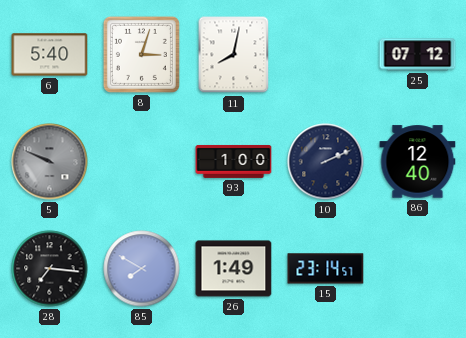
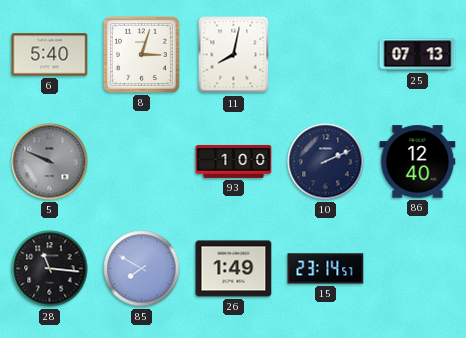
25: 07:12 -> 07:13 (418, 55)
28: 7:16 -> 11:16 (50, 269)
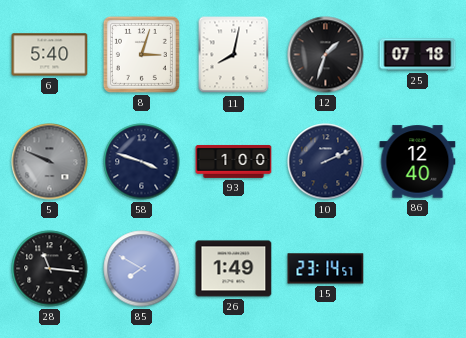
12: none -> 1:33 (326, 55)
25: 07:13 -> 07:18 (418, 55)
58: none -> 3:48 (142, 162)
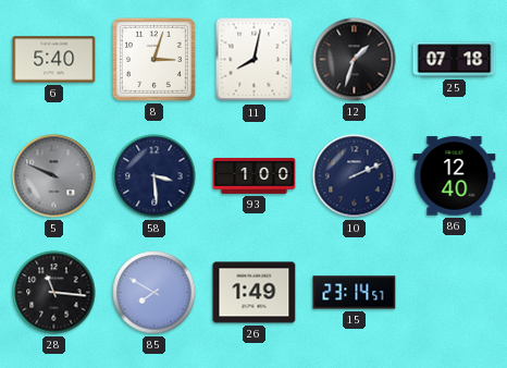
58: 3:48 -> 3:29 (154, 176)
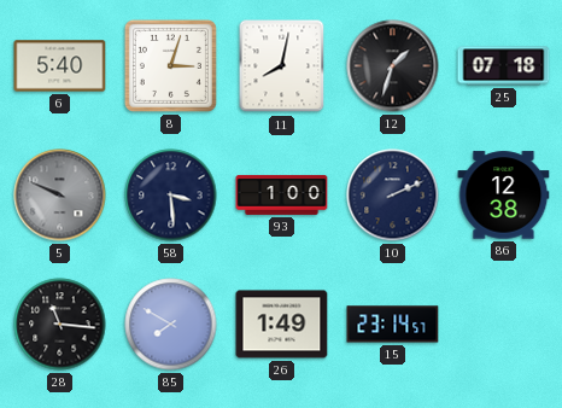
86: 12:40 -> 12:38 (504, 196)
